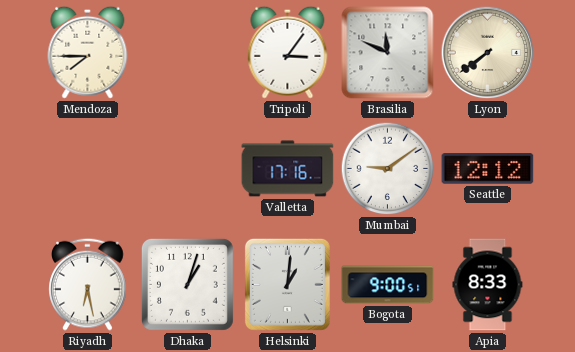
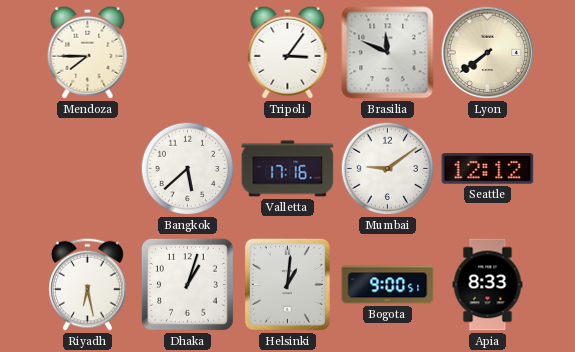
Bangkok: none -> 5:38 (188, 169)
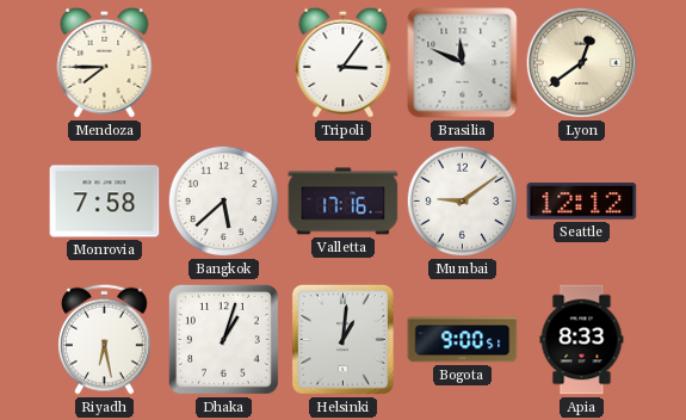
Lyon: 7:39 -> 12:39 (582, 63)
Monrovia: none -> 7:58 (105, 202)
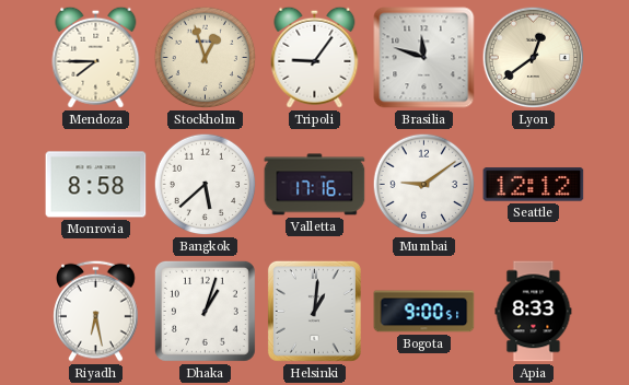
Stockholm: none -> 12:57 (206, 58)
Tripoli: 3:06 -> 9:06 (315, 57)
Brasilia: 11:49 -> 11:48 (424, 58)
Monrovia: 7:58 -> 8:58 (96, 185)
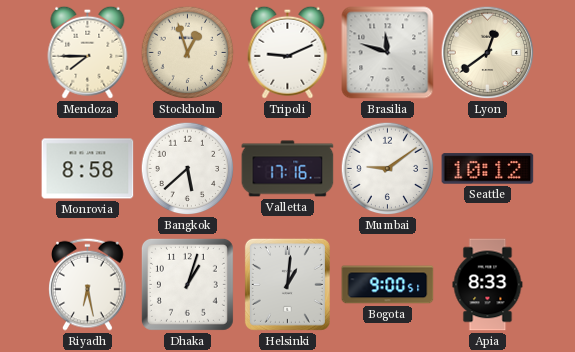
Tripoli: 9:06 -> 9:11 (288, 52)
Seattle: 12:12 -> 10:12 (488, 169)
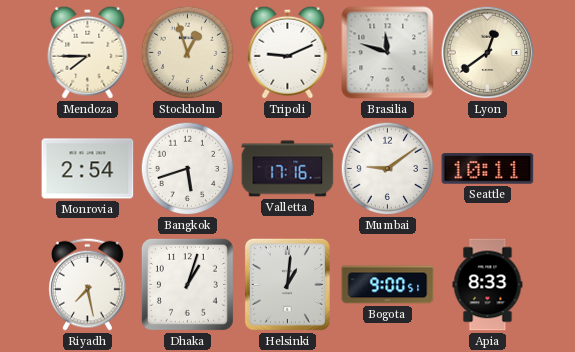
Monrovia: 8:58 -> 2:54 (88, 169)
Bangkok: 5:38 -> 5:42 (188, 169)
Seattle: 10:12 -> 10:11 (488, 169)
Riyadh: 6:28 -> 7:28 (88, 284)
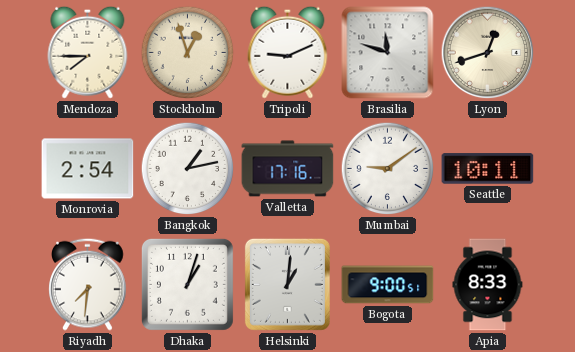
Lyon: 12:39 -> 12:42 (488, 53)
Bangkok: 5:42 -> 1:13 (188, 169)
Riyadh: 7:28 -> 7:31 (88, 284)
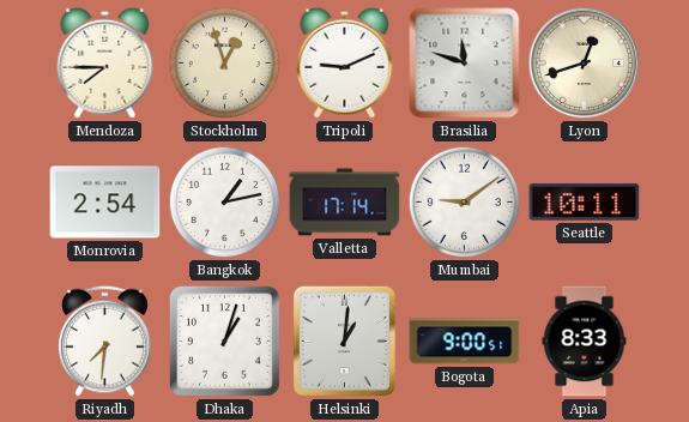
Valletta: 17:16 -> 17:14 (345, 203)
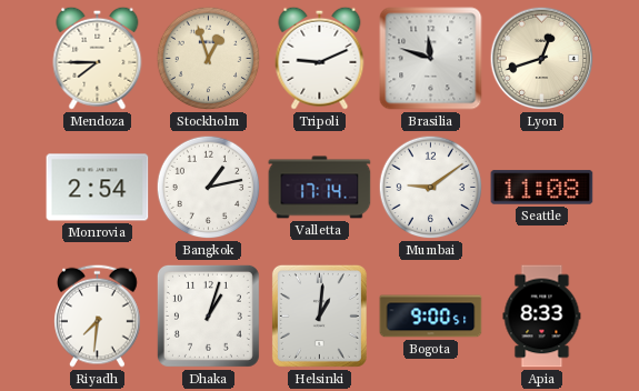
Seattle: 10:11 -> 11:08 (542, 188)
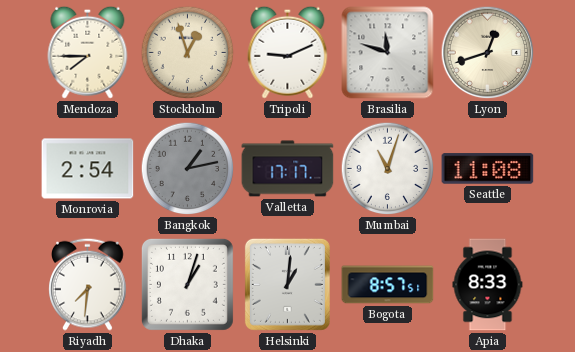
Bangkok dial: white -> grey (188, 169)
Valletta: 17:14 -> 17:17 (288, 169)
Mumbai: 9:09 -> 11:03 (388, 169)
Bogota: 9:00 -> 8:57 (388, 285)
